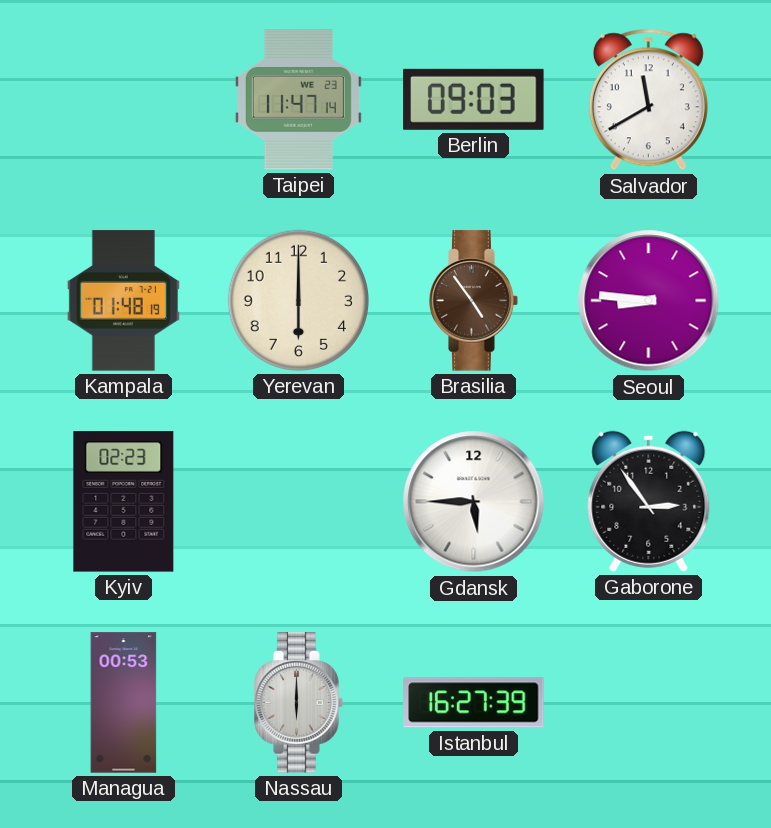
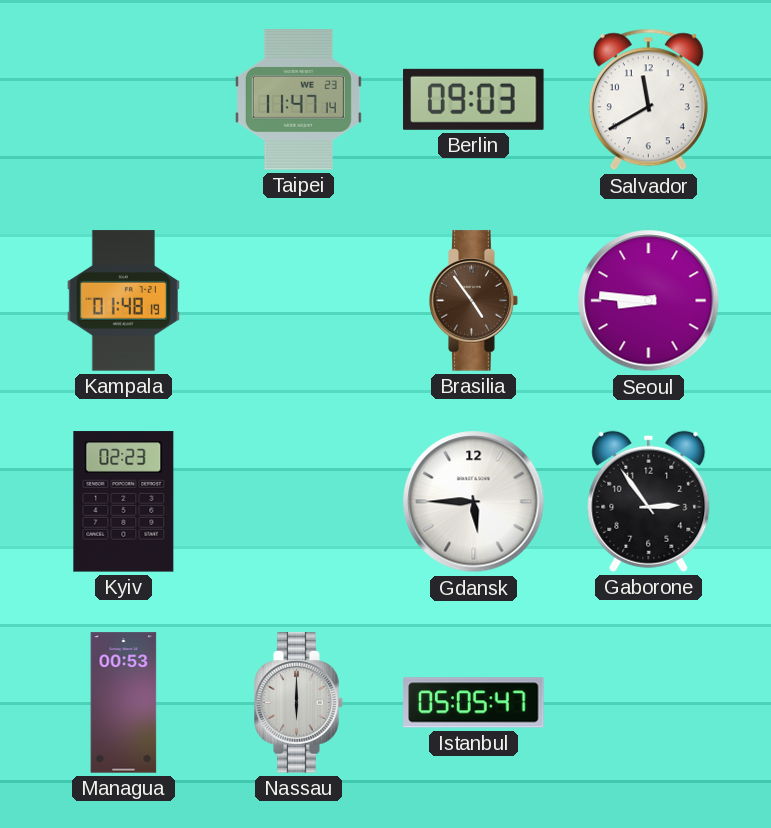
Yerevan: 6:00 -> none (298, 300)
Istanbul: 16:27 -> 05:05 (474, 703)
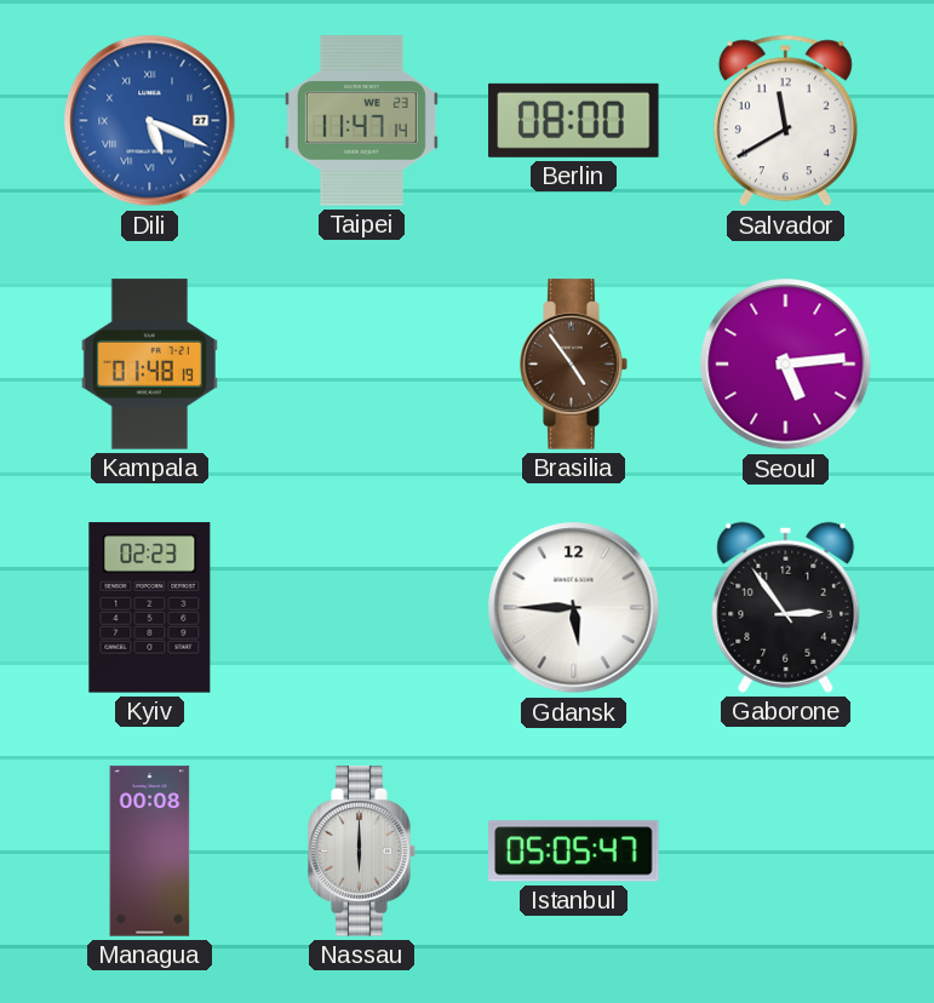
Dili: none -> 5:19 (150, 121)
Berlin: 09:03 -> 08:00 (574, 120)
Seoul: 8:46 -> 5:14 (786, 365)
Managua: 00:53 -> 00:08 (150, 852)
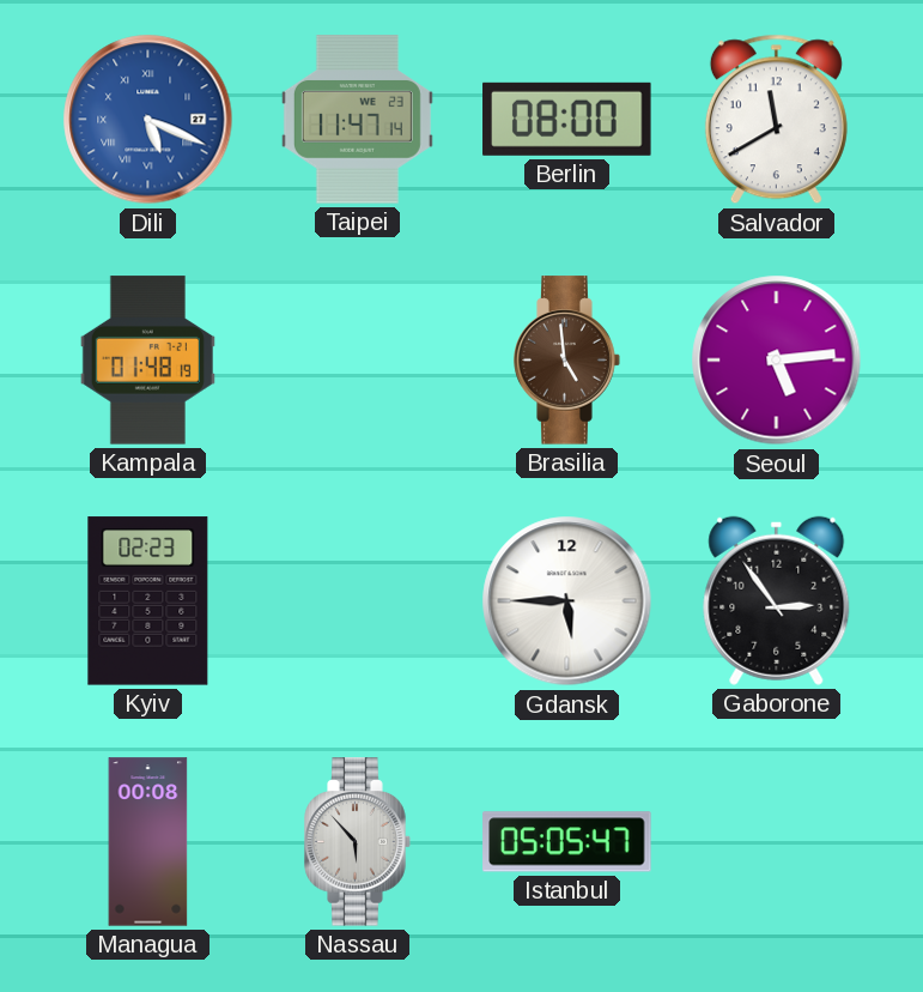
Brasilia: 4:54 -> 4:59 (567, 361)
Nassau: 6:00 -> 5:53 (358, 842)
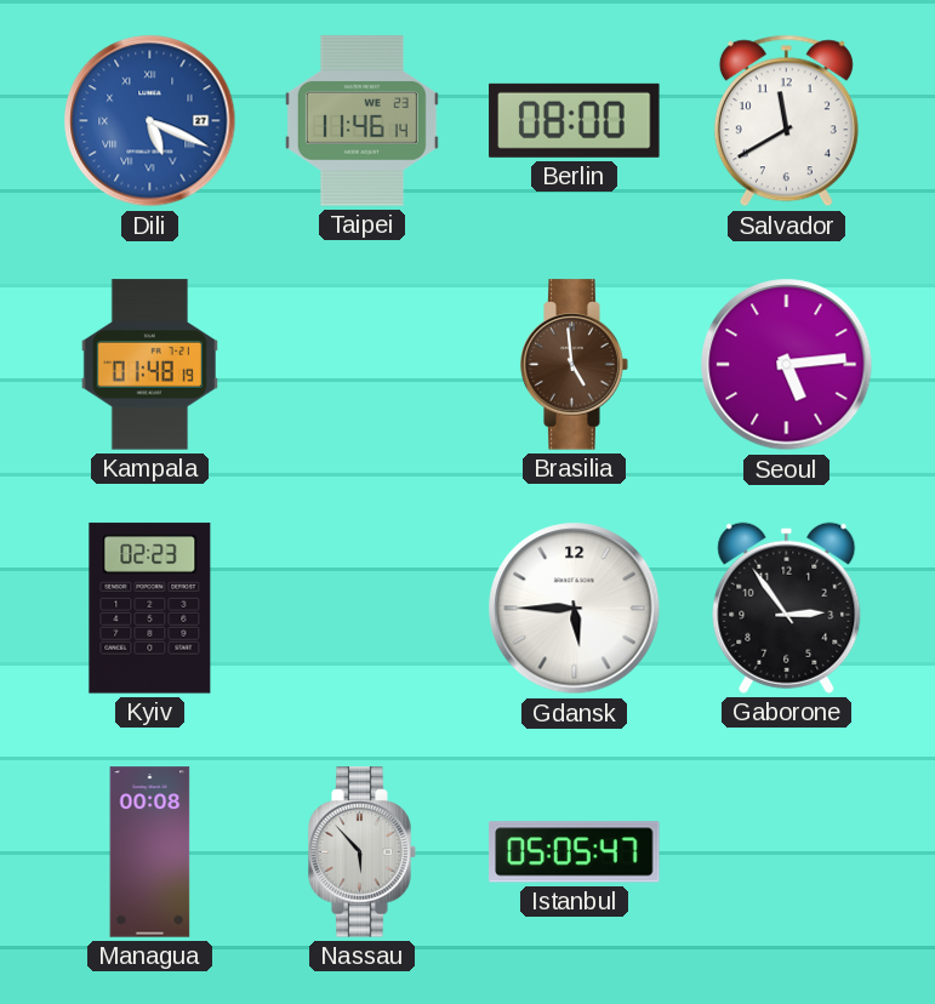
Taipei: 11:47 -> 11:46 (361, 121)
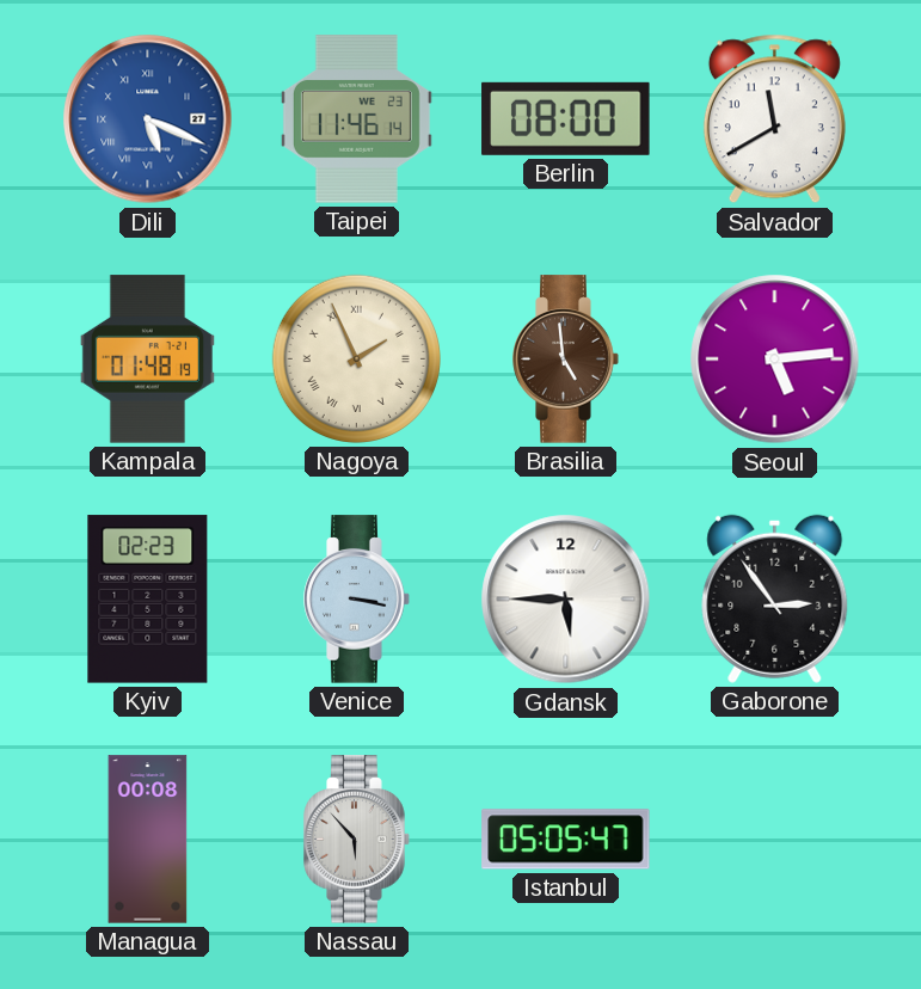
Nagoya: none -> 1:56 (356, 358)
Venice: none -> 3:17 (357, 600)
